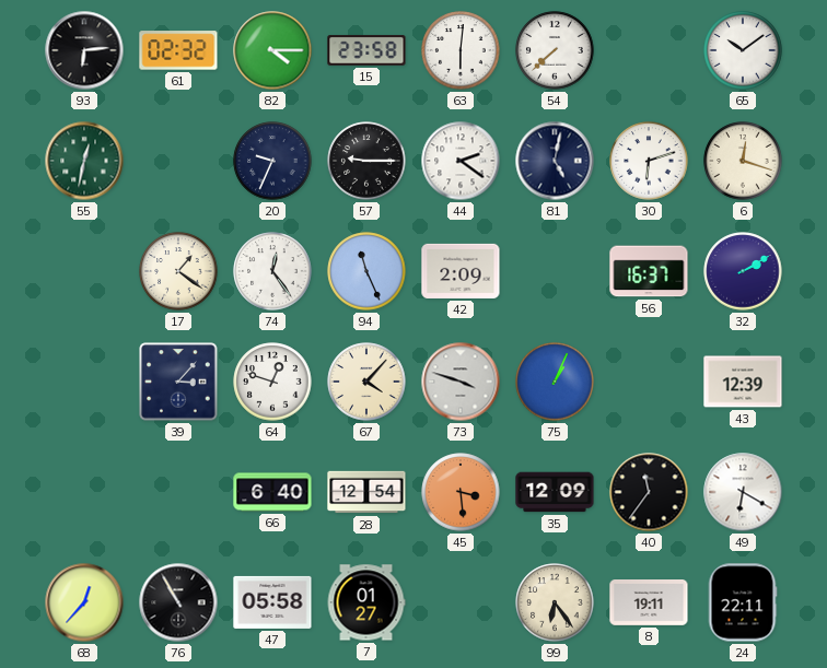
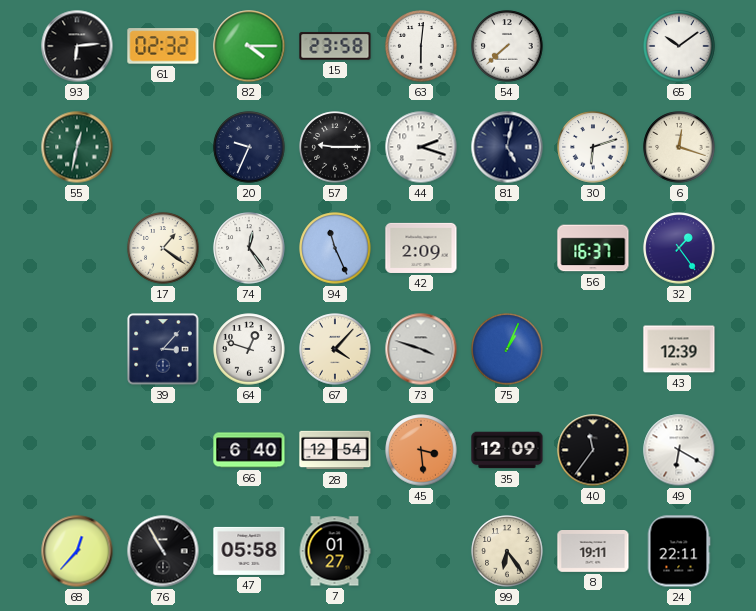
44: 2:21 -> 2:18 (421, 147)
32: 2:10 -> 1:24 (679, 248)
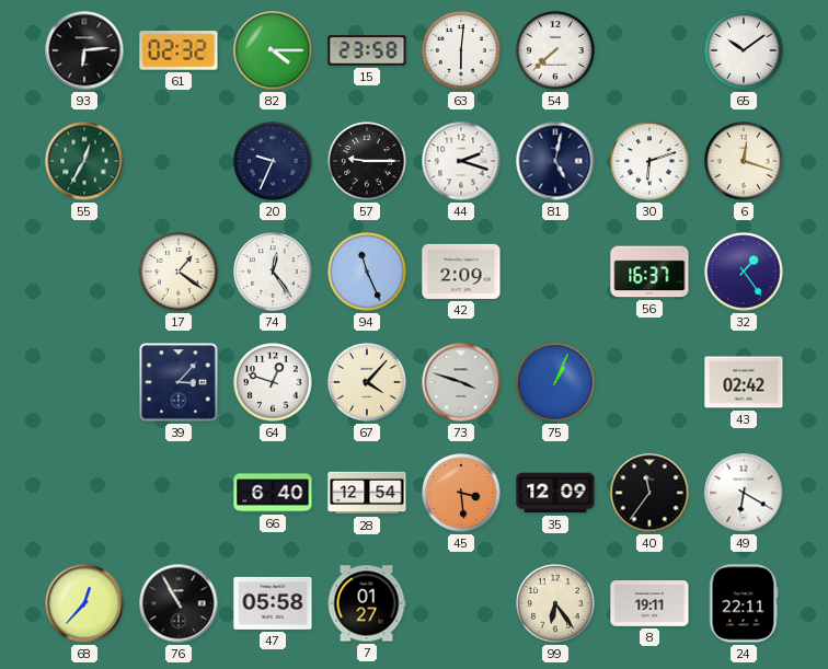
55: 12:32 -> 12:35 (84, 161)
43: 12:39 -> 02:42 (744, 382)
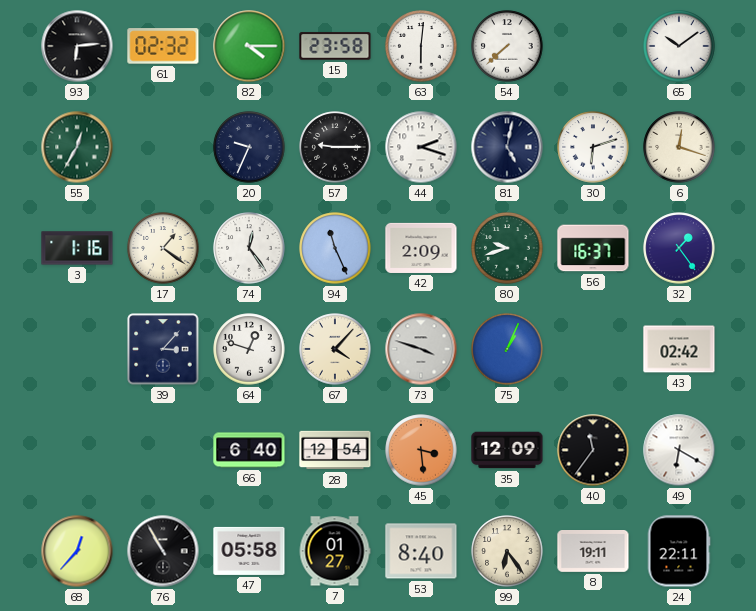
3: none -> 1:16 (77, 248)
80: none -> 9:42 (507, 248)
53: none -> 8:40 (421, 551)
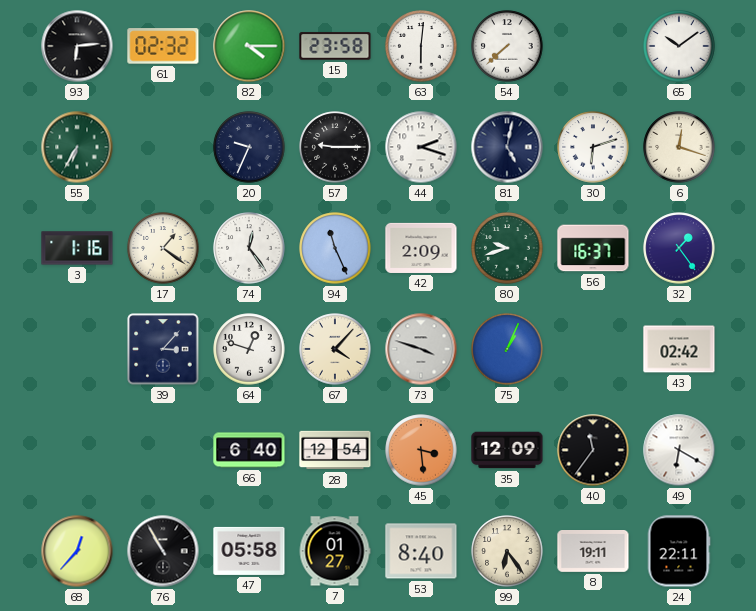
55: 12:35 -> 6:35 (77, 147)
